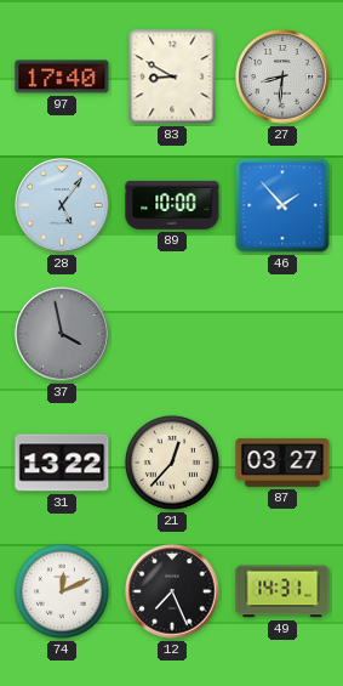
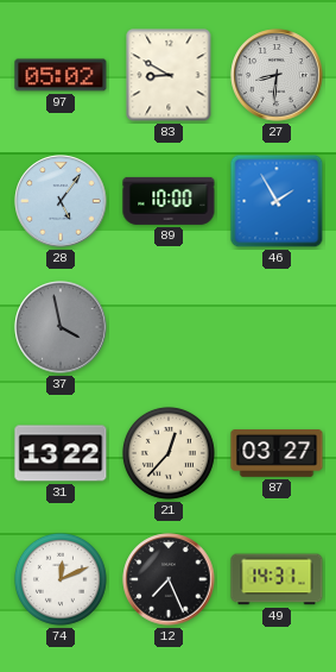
97: 17:40 -> 05:02 (61, 75)
46: 1:53 -> 1:55 (277, 201)
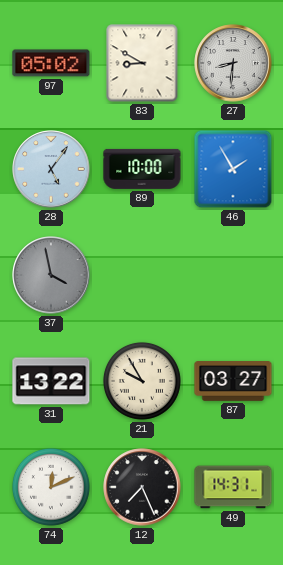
21: 12:37 -> 9:55 (142, 381)
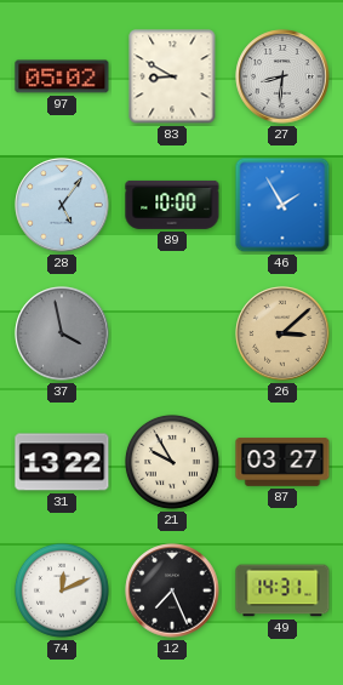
26: none -> 3:08 (282, 333)
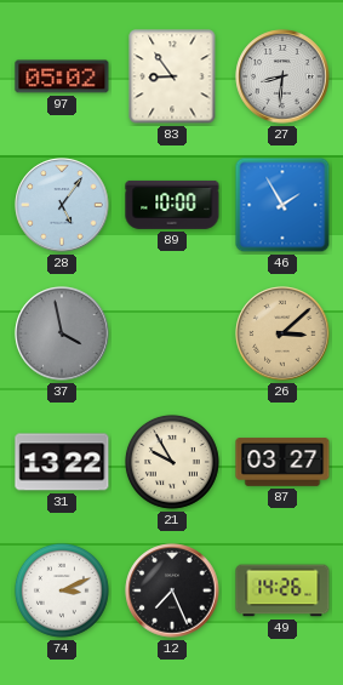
83: 8:50 -> 8:54 (172, 76)
74: 12:11 -> 3:11 (62, 590)
49: 14:31 -> 14:26 (282, 590)
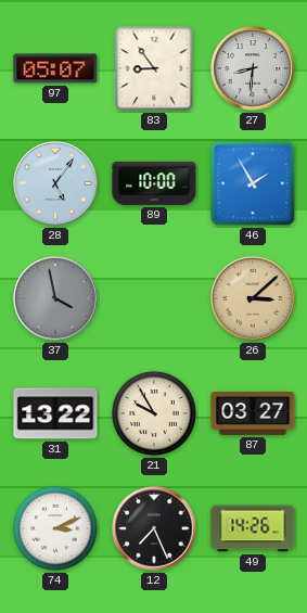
97: 05:02 -> 05:07 (55, 68)
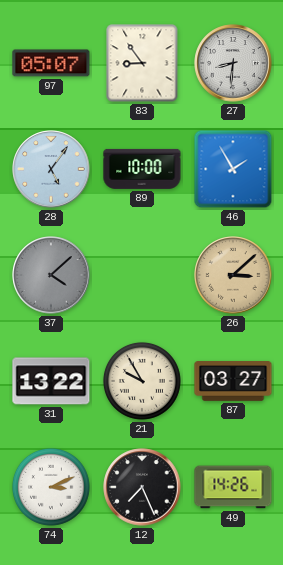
37: 3:58 -> 4:08 (51, 275)
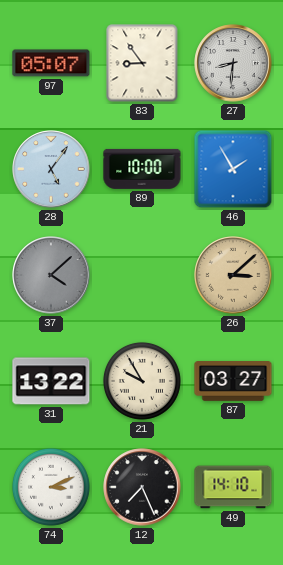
49: 14:26 -> 14:10 (233, 487)
